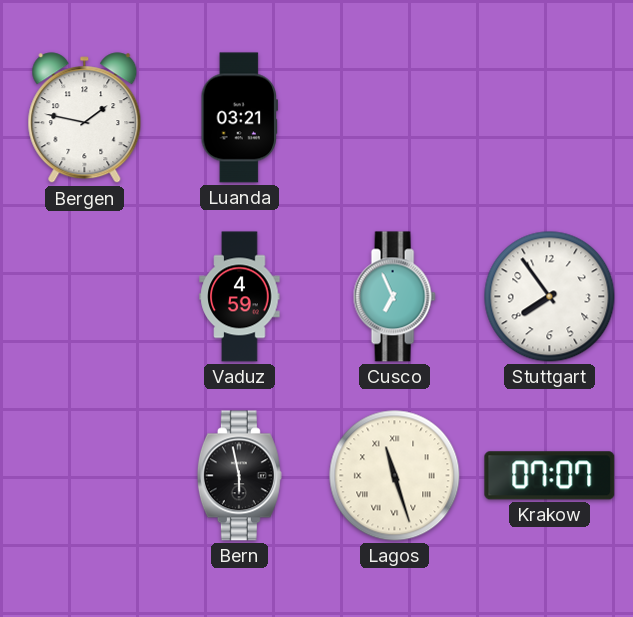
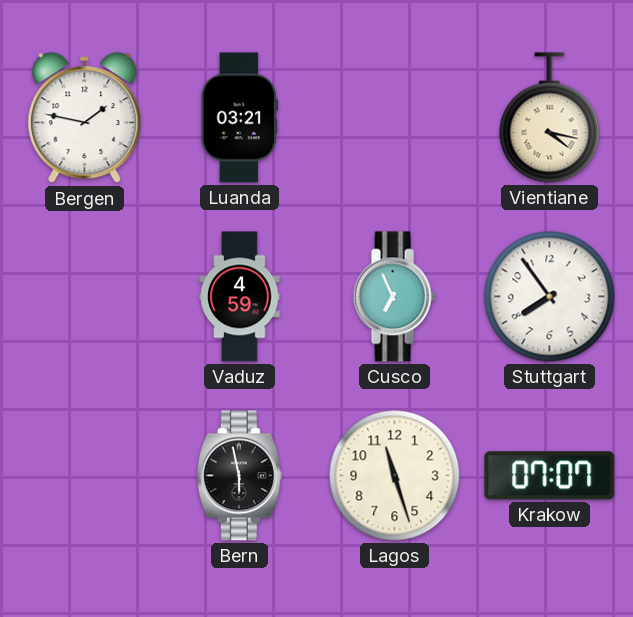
Vientiane: none -> 4:17 (550, 118)
Lagos numerals: Roman -> Arabic (395, 476)
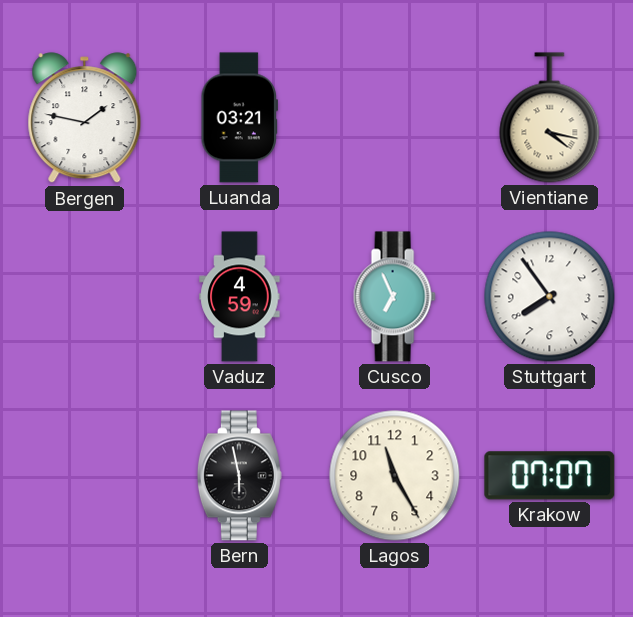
Lagos: 11:27 -> 11:25 (395, 476)
